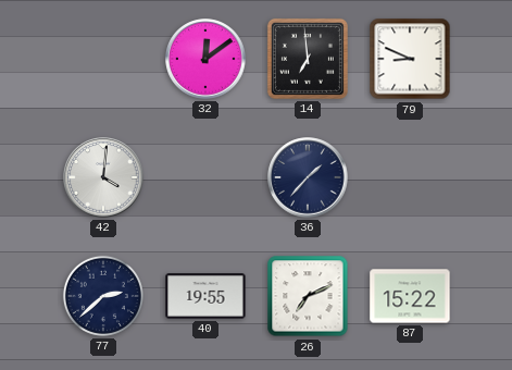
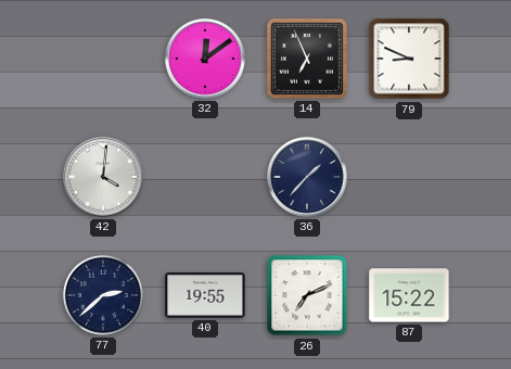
14: 6:59 -> 6:56 (307, 59)
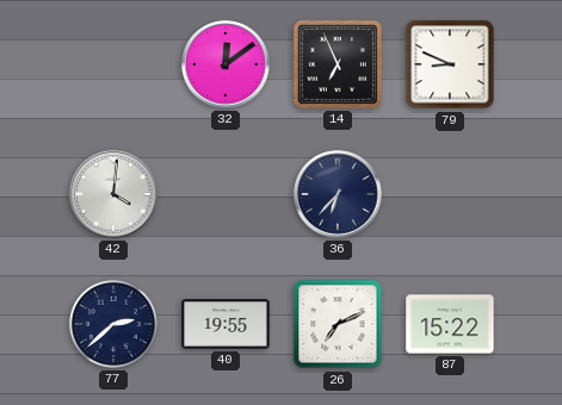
36: 1:37 -> 6:37 (338, 194)
